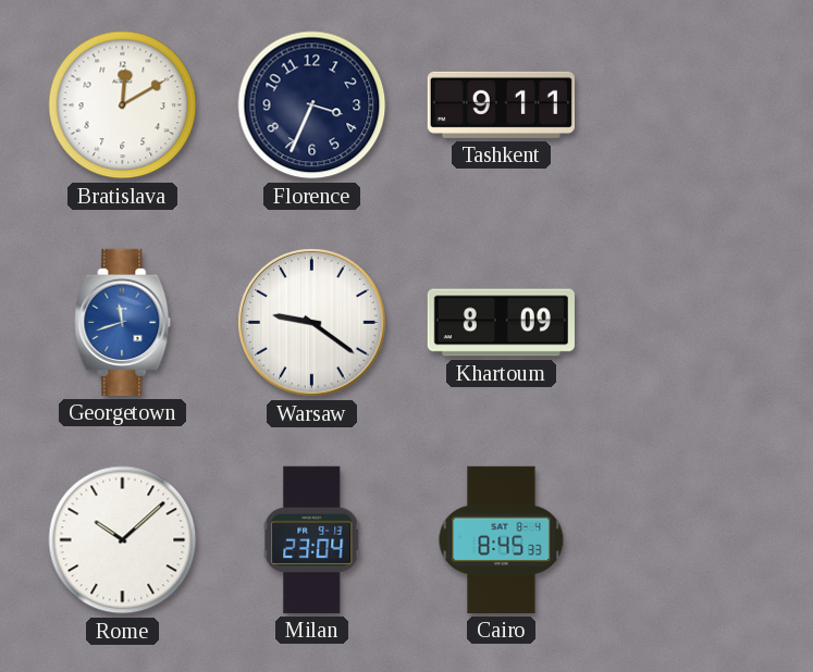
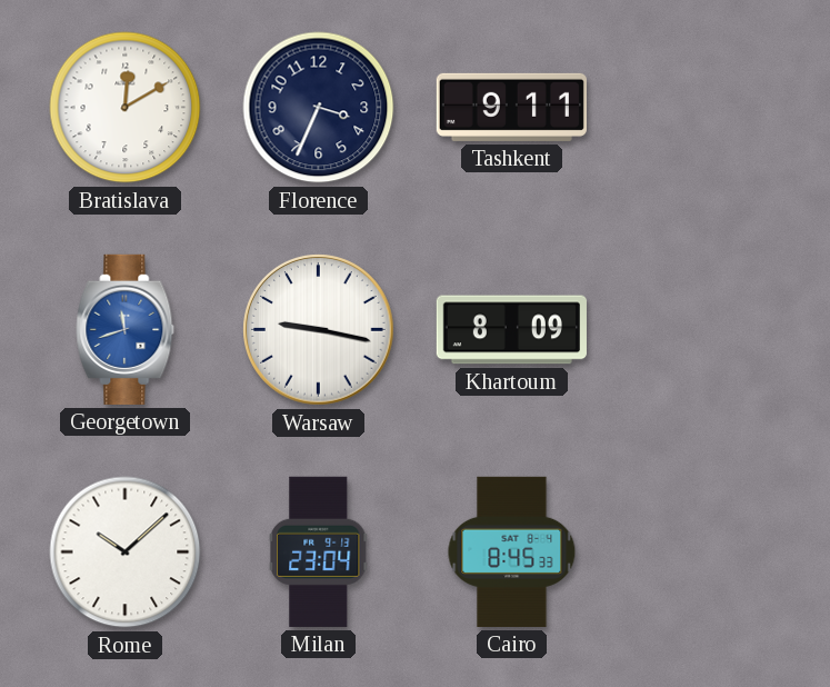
Warsaw: 9:21 -> 9:17 (319, 330)
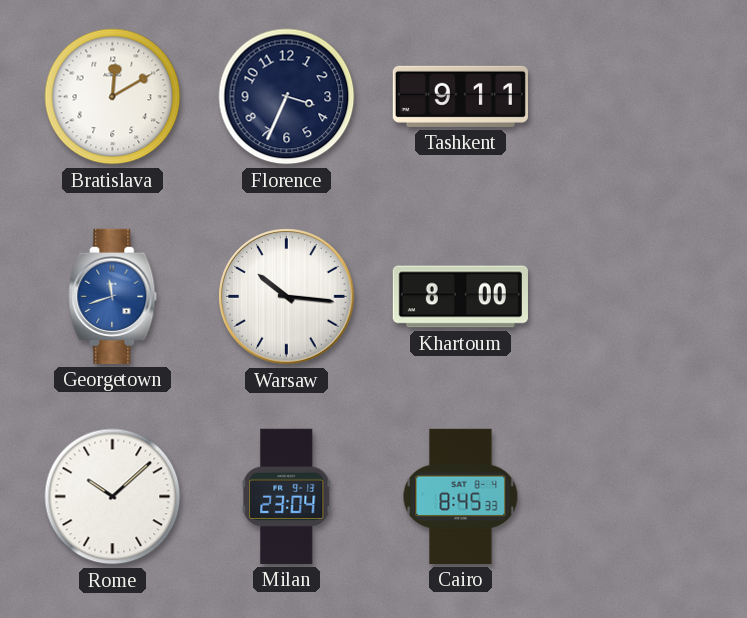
Warsaw: 9:17 -> 10:16 (287, 297)
Khartoum: 8:09 -> 8:00 (460, 297)
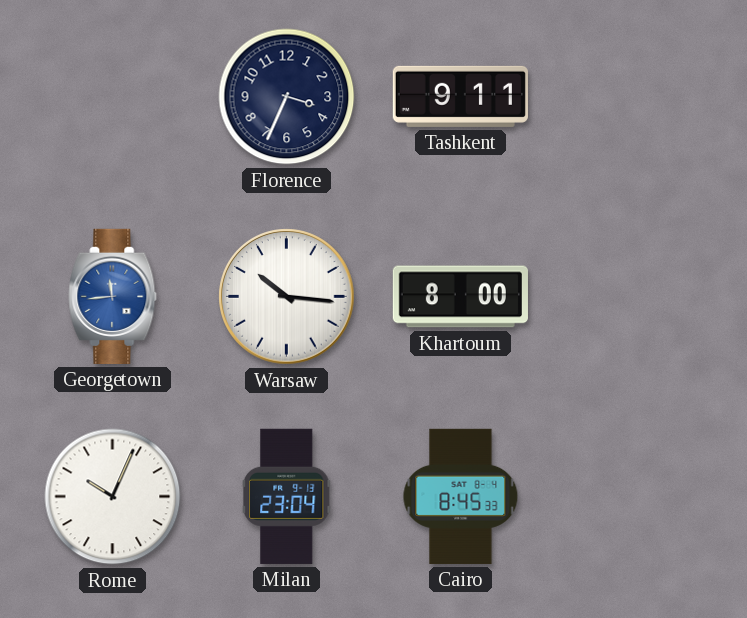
Bratislava: 12:10 -> none (113, 97)
Georgetown: 11:42 -> 11:44 (113, 296)
Rome: 10:08 -> 10:04 (113, 497)
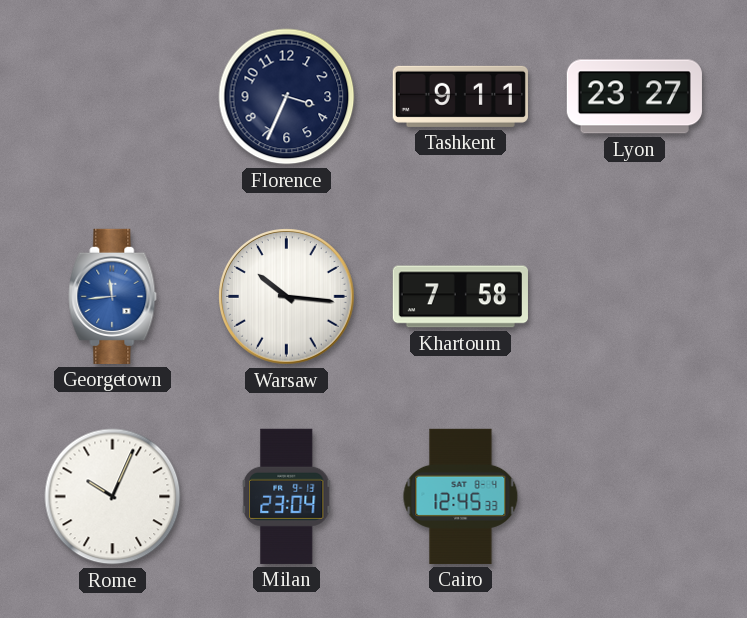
Lyon: none -> 23:27 (634, 97)
Khartoum: 8:00 -> 7:58 (460, 297)
Cairo: 8:45 -> 12:45 (461, 496)
